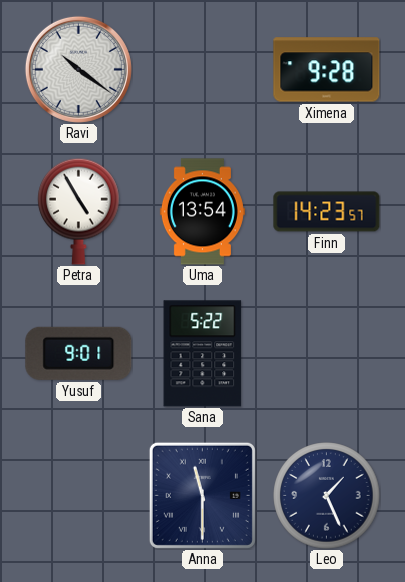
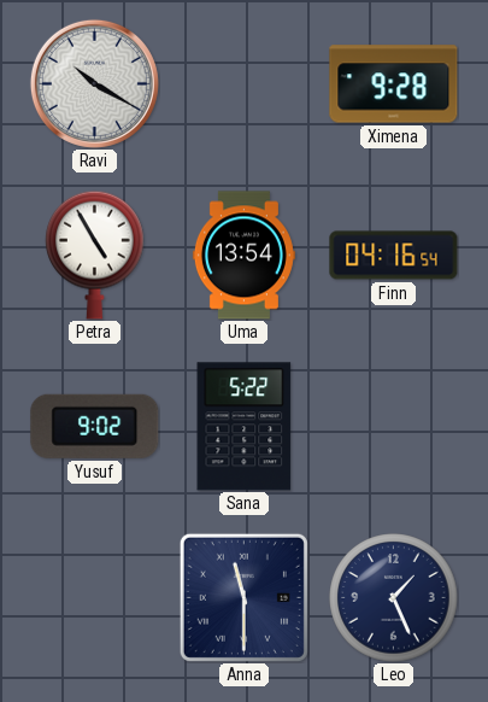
Ravi: 10:21 -> 10:20 (94, 83)
Finn: 14:23 -> 04:16 (394, 256)
Yusuf: 9:01 -> 9:02 (95, 426)
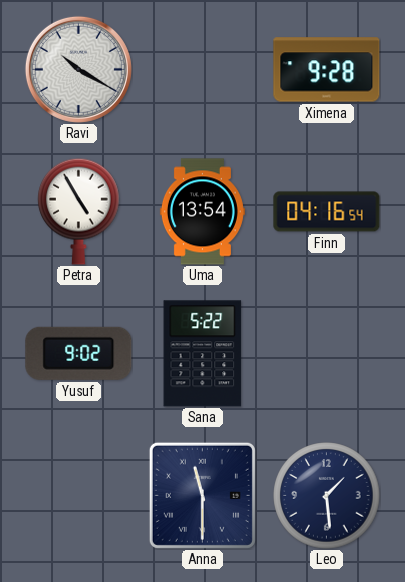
Leo: 1:26 -> 1:29 (327, 496)
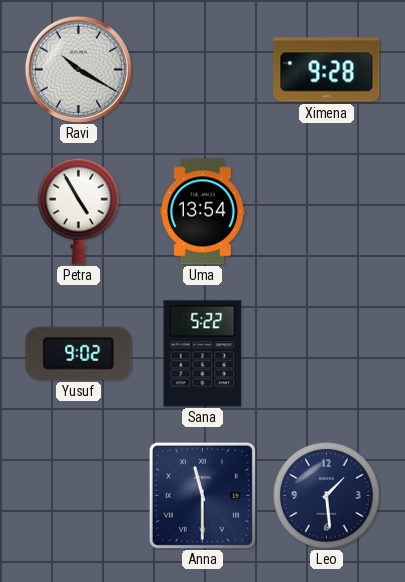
Finn: 04:16 -> none (327, 212)
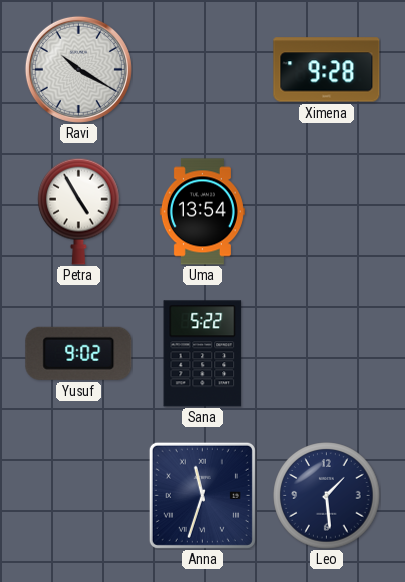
Anna: 11:30 -> 11:33 (202, 495)
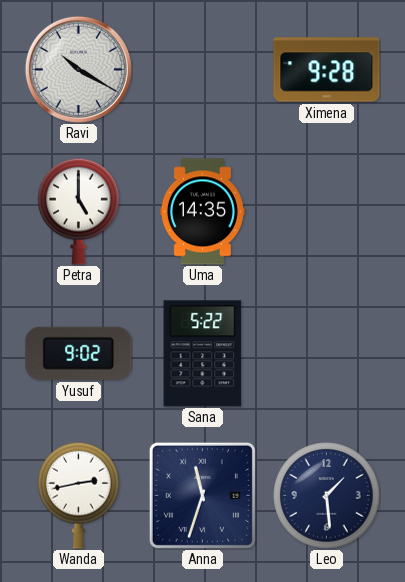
Petra: 4:55 -> 5:00 (79, 211)
Uma: 13:54 -> 14:35 (202, 212)
Wanda: none -> 2:43 (79, 495)
